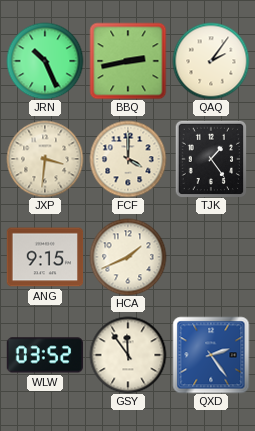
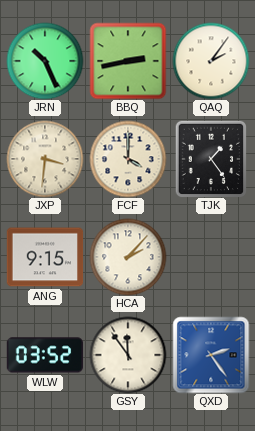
HCA: 1:41 -> 2:07 (128, 257)
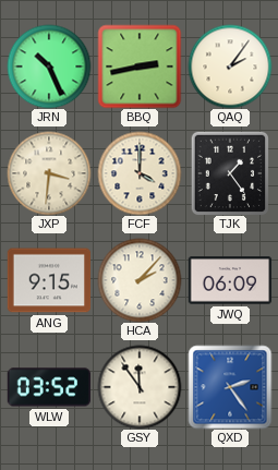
JWQ: none -> 06:09 (230, 280)
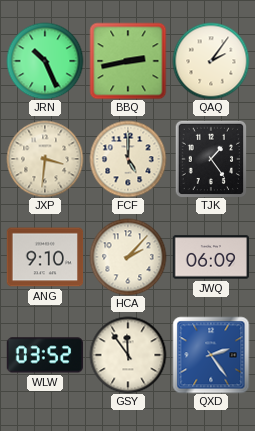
FCF: 4:00 -> 5:00 (128, 159)
ANG: 9:15 -> 9:10 (45, 257)
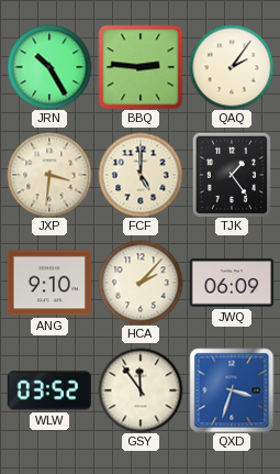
JRN: 10:26 -> 10:25 (49, 67)
BBQ: 2:43 -> 2:46 (141, 67)
QXD: 2:24 -> 3:33 (232, 390)
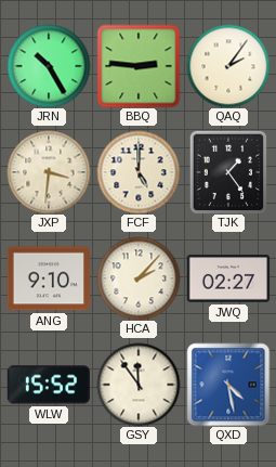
JWQ: 06:09 -> 02:27 (228, 278)
WLW: 03:52 -> 15:52 (48, 385)
QXD: 3:33 -> 4:28 (228, 385)
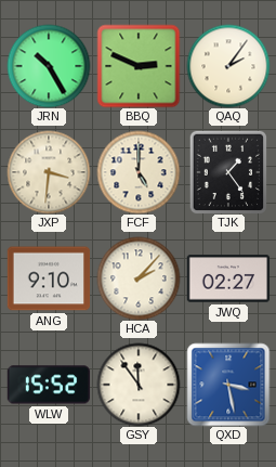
BBQ: 2:46 -> 2:49 (139, 66)
QXD: 4:28 -> 3:28 (228, 385)
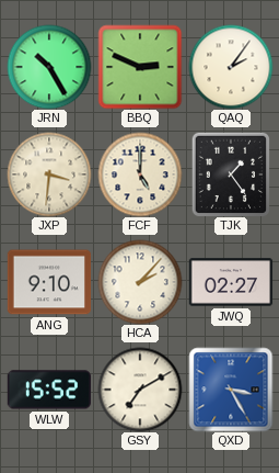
GSY: 11:54 -> 7:10 (140, 390)
QXD: 3:28 -> 3:25 (231, 390)
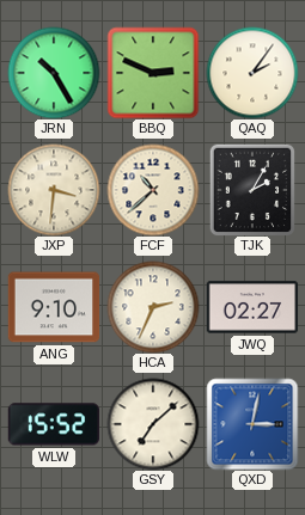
FCF: 5:00 -> 10:38 (153, 190)
TJK: 1:24 -> 2:05 (251, 190)
HCA: 2:07 -> 2:34 (153, 307)
GSY: 7:10 -> 7:08 (153, 424)
QXD: 3:25 -> 3:02 (252, 424)
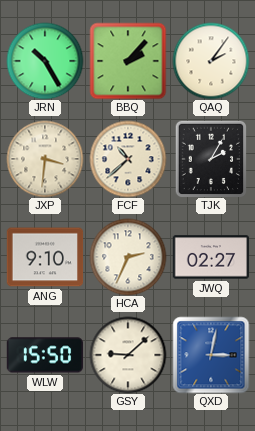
BBQ: 2:49 -> 2:07 (128, 61)
WLW: 15:52 -> 15:50 (44, 355)
GSY: 7:08 -> 9:08 (128, 355)
